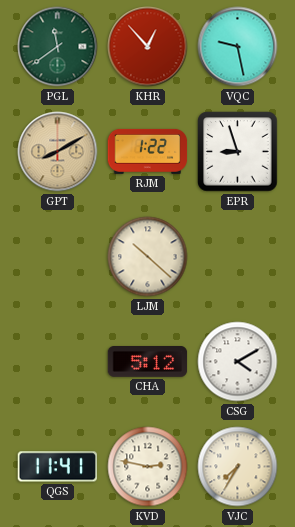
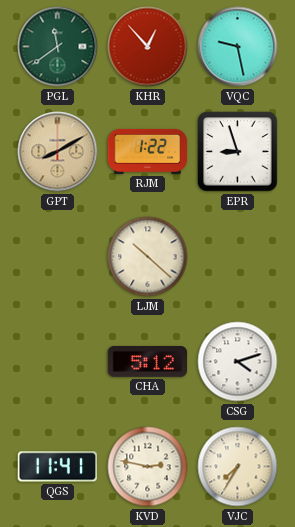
CSG: 4:10 -> 4:12 (238, 362)
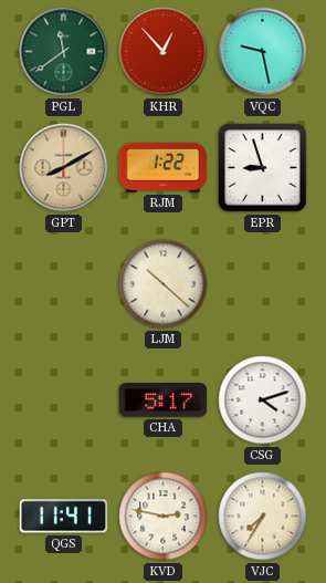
CHA: 5:12 -> 5:17 (164, 400)
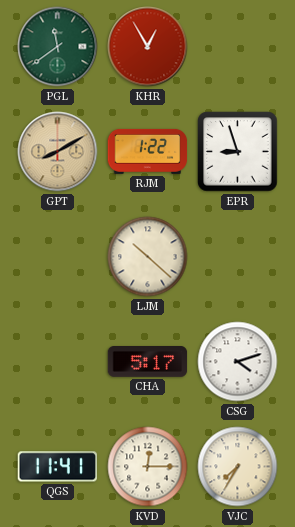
KHR: 12:53 -> 12:55 (148, 47)
VQC: 9:28 -> none (263, 52)
KVD: 2:47 -> 12:15 (148, 467)
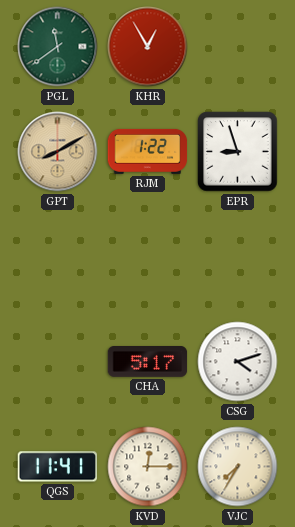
LJM: 10:22 -> none (148, 257)
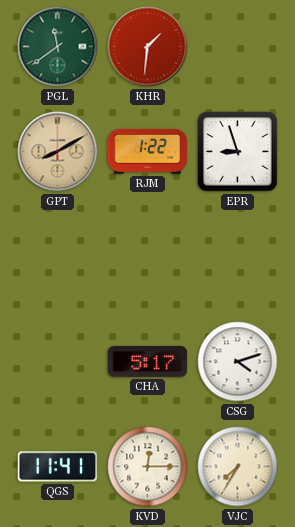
KHR: 12:55 -> 1:31 (148, 47)
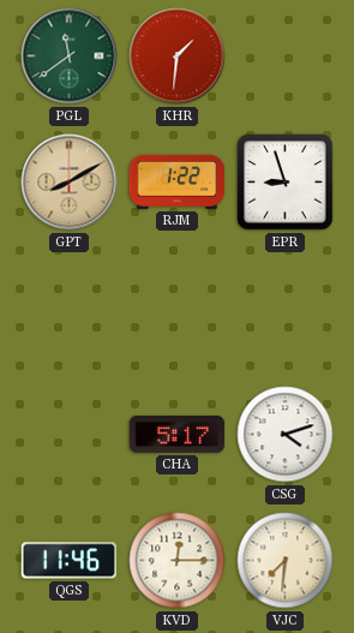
QGS: 11:41 -> 11:46 (68, 561)
VJC: 7:35 -> 7:31 (286, 561)
